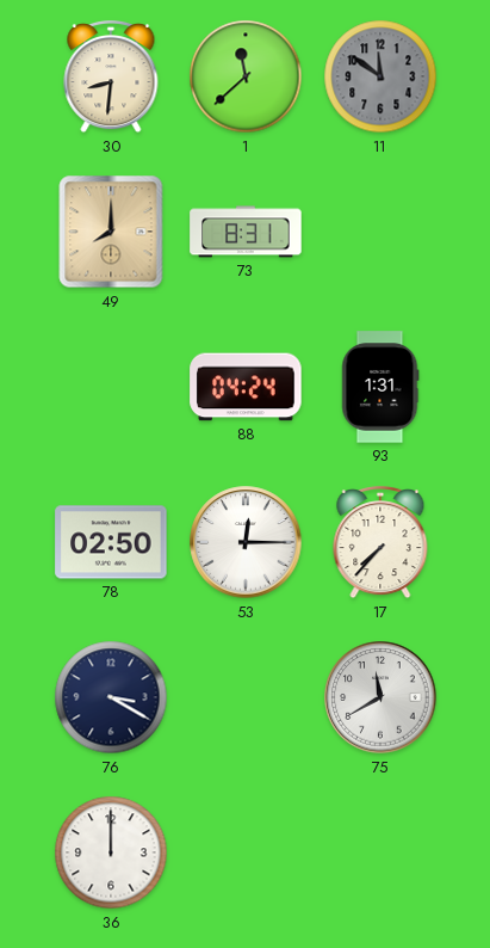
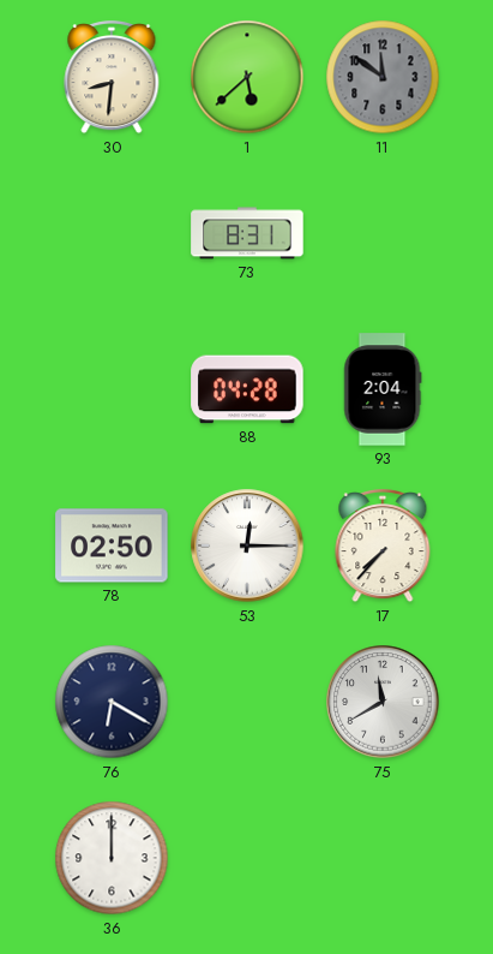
1: 11:38 -> 5:38 (247, 77)
49: 8:00 -> none (111, 232)
88: 04:24 -> 04:28 (247, 389)
93: 1:31 -> 2:04 (383, 389)
76: 3:20 -> 6:20 (112, 702)
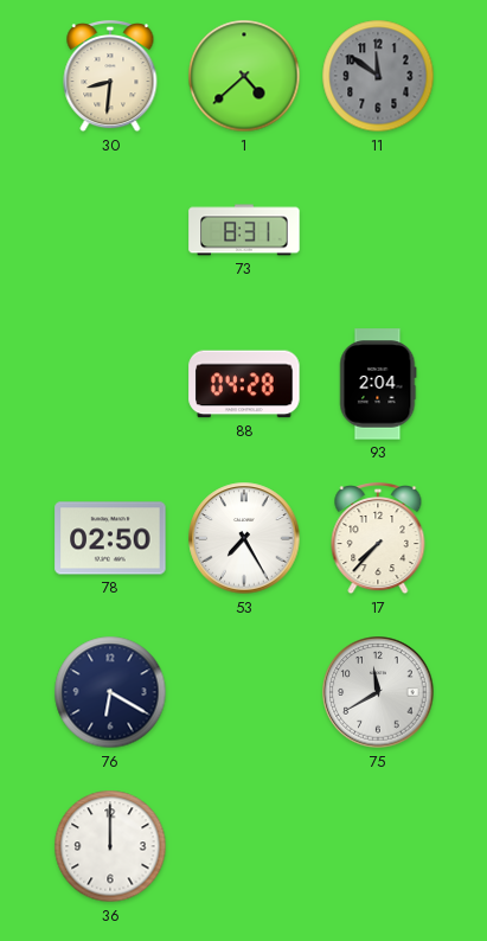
1: 5:38 -> 4:38 (244, 76)
53: 12:15 -> 7:25 (244, 538)
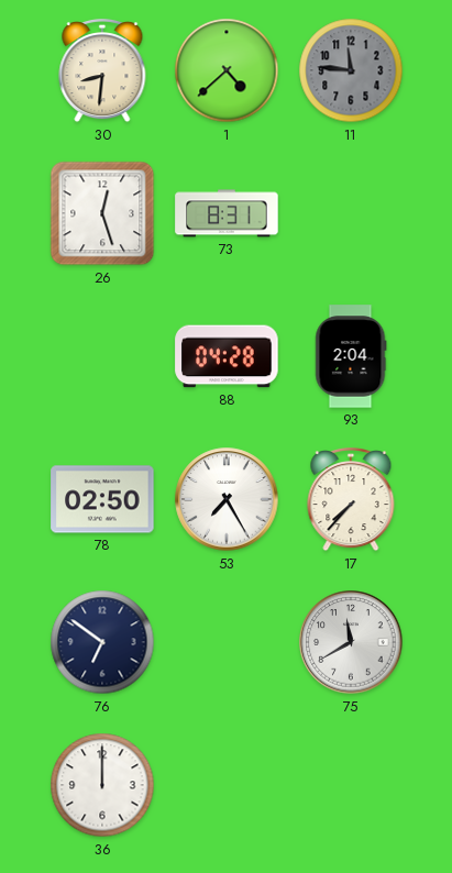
11: 11:51 -> 11:46 (351, 70)
26: none -> 12:27 (102, 213)
76: 6:20 -> 6:51 (102, 642)
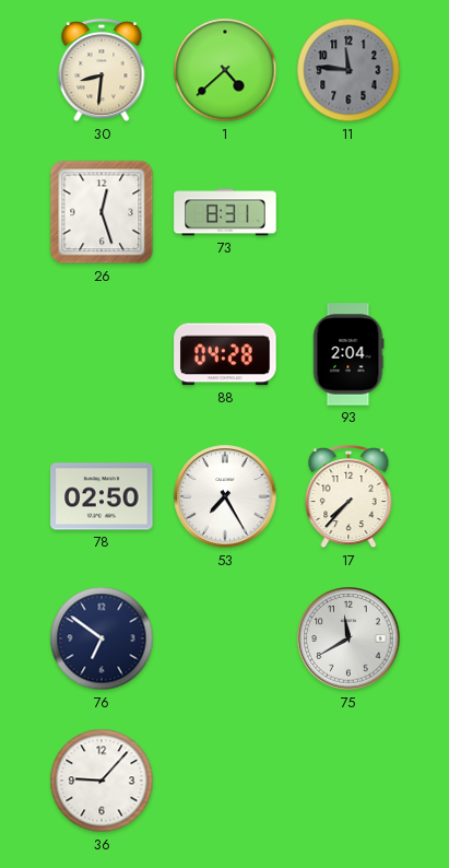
36: 12:00 -> 9:07 (102, 781)
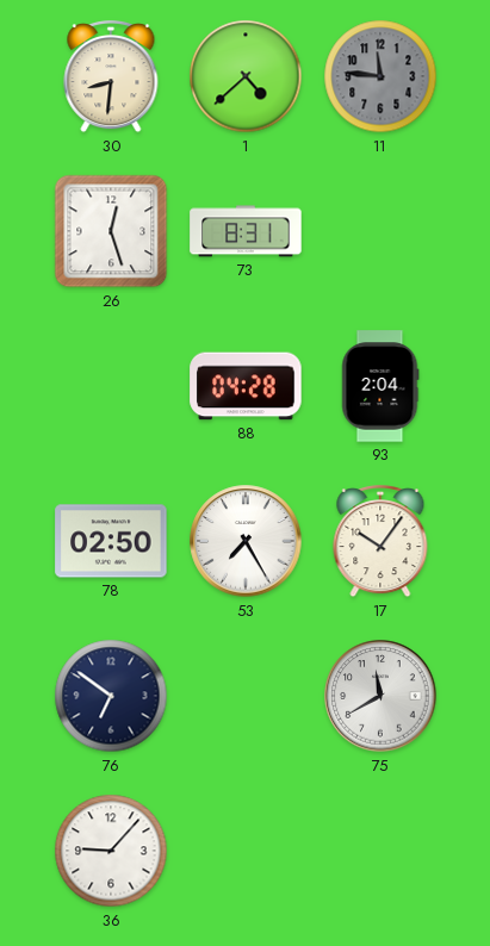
17: 7:37 -> 10:06 (380, 542)
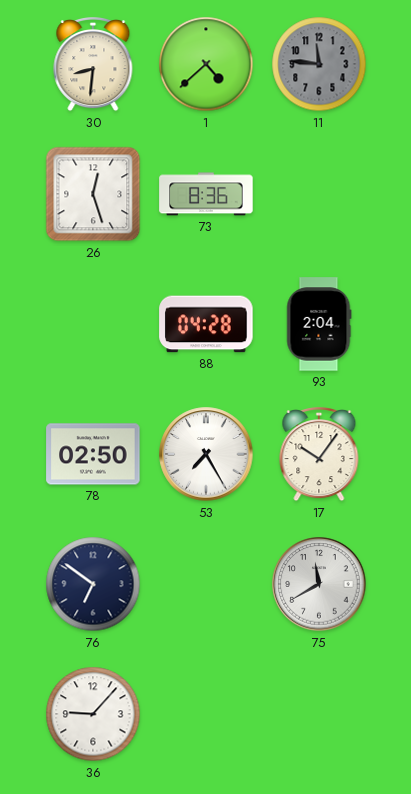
73: 8:31 -> 8:36 (206, 194)
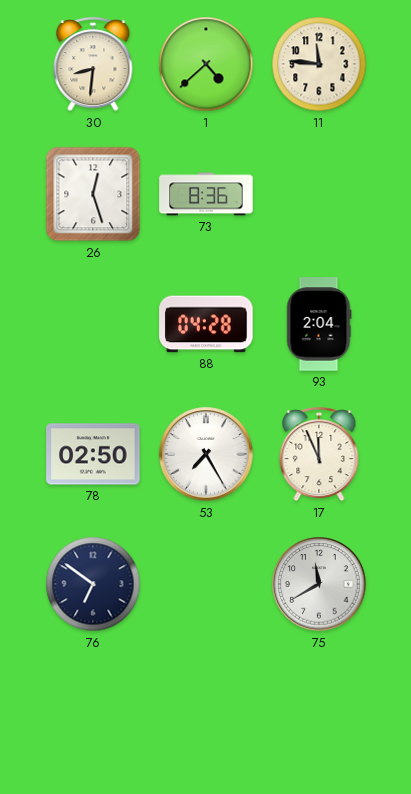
11 dial: grey -> cream (319, 64)
17: 10:06 -> 11:56 (319, 455)
36: 9:07 -> none (93, 714)
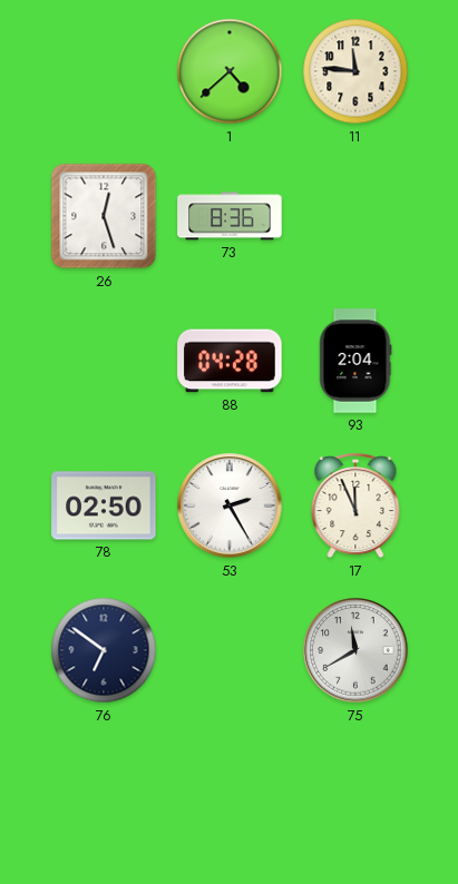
30: 8:31 -> none (93, 65)
53: 7:25 -> 2:25 (230, 505)
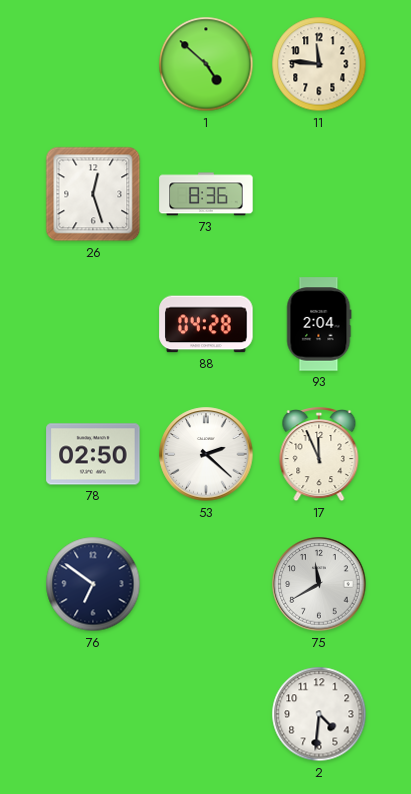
1: 4:38 -> 4:52 (206, 64)
53: 2:25 -> 2:22 (206, 454)
2: none -> 4:31 (319, 714)
